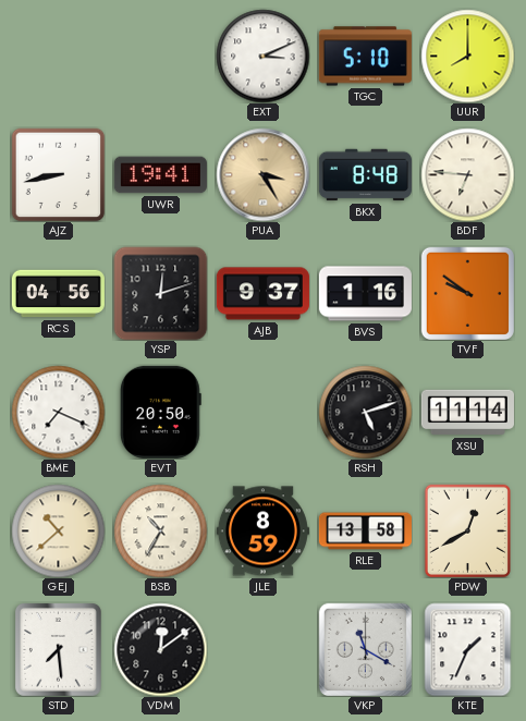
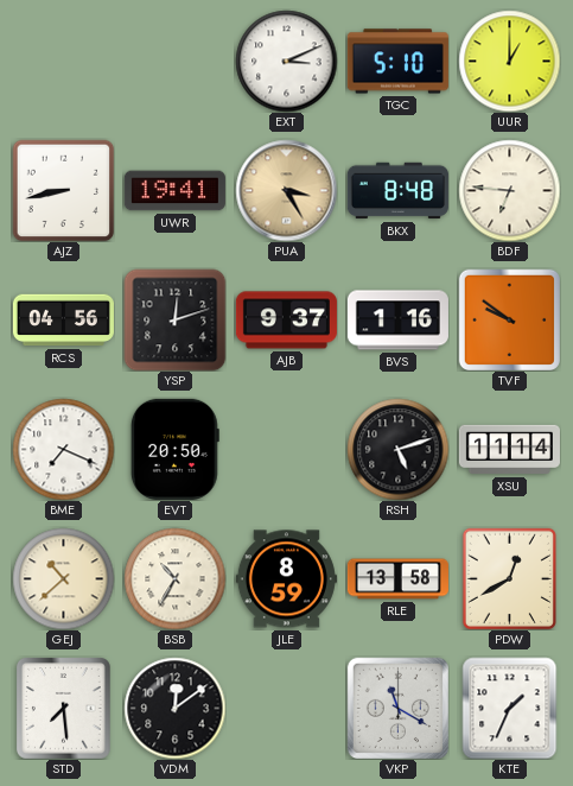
UUR: 8:00 -> 1:00 (509, 61)
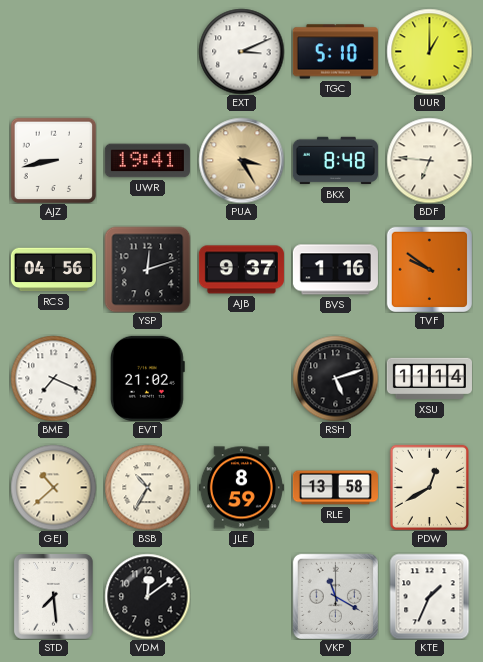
EVT: 20:50 -> 21:02 (147, 378)
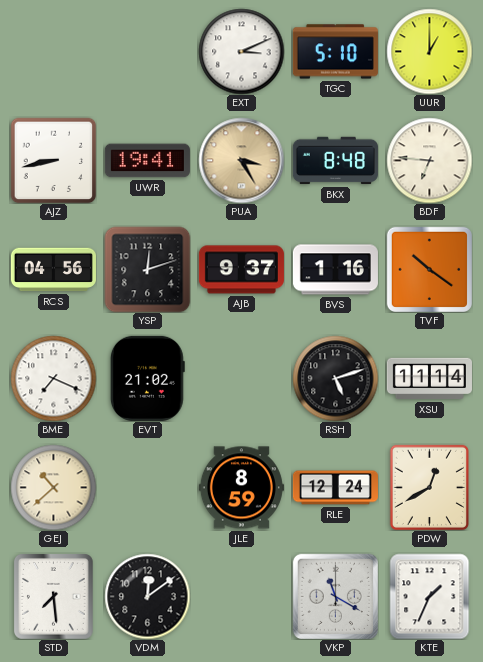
TVF: 9:51 -> 10:21 (429, 269)
BSB: 10:35 -> none (147, 487)
RLE: 13:58 -> 12:24 (335, 488)
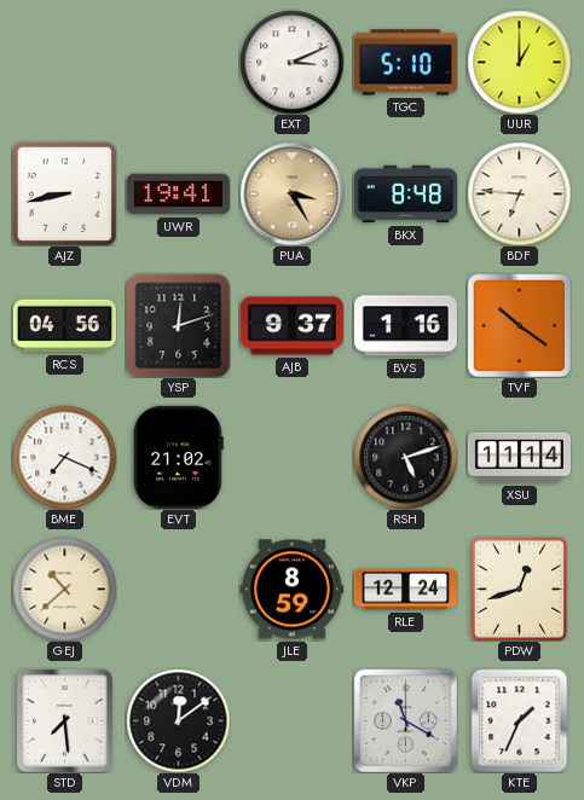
PDW: 12:40 -> 12:42 (519, 589)
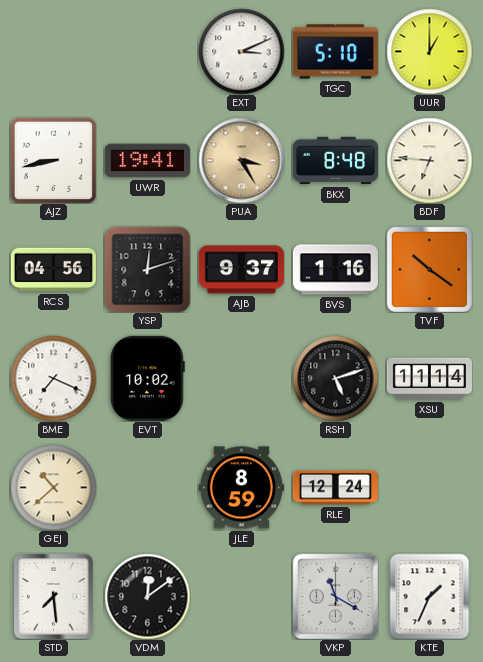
EVT: 21:02 -> 10:02 (147, 378)
PDW: 12:42 -> none (519, 589)
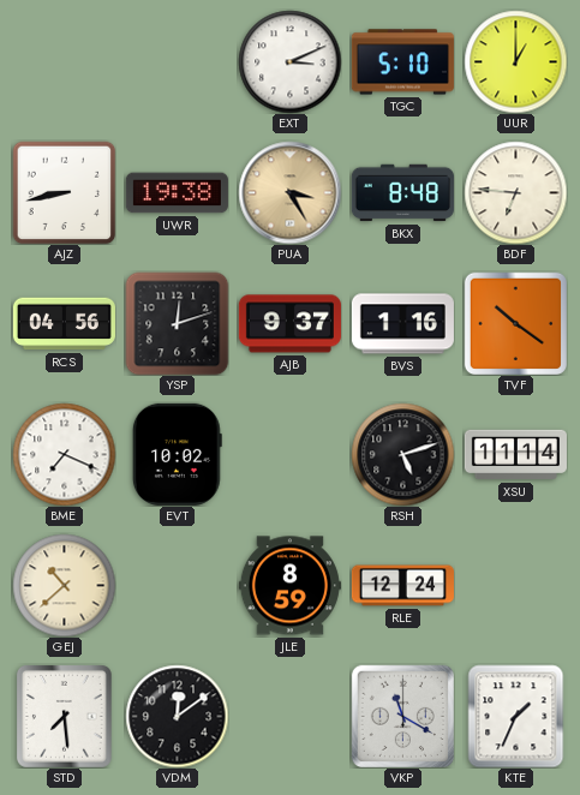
UWR: 19:41 -> 19:38 (177, 193)
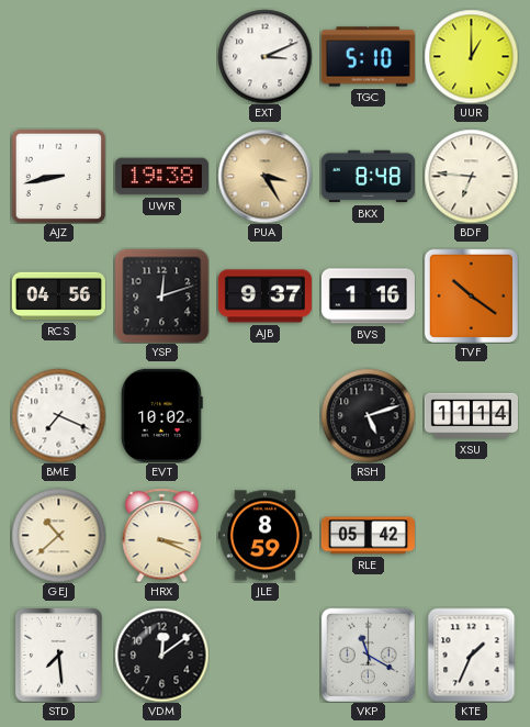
HRX: none -> 3:19 (162, 535)
RLE: 12:24 -> 05:42 (368, 536)
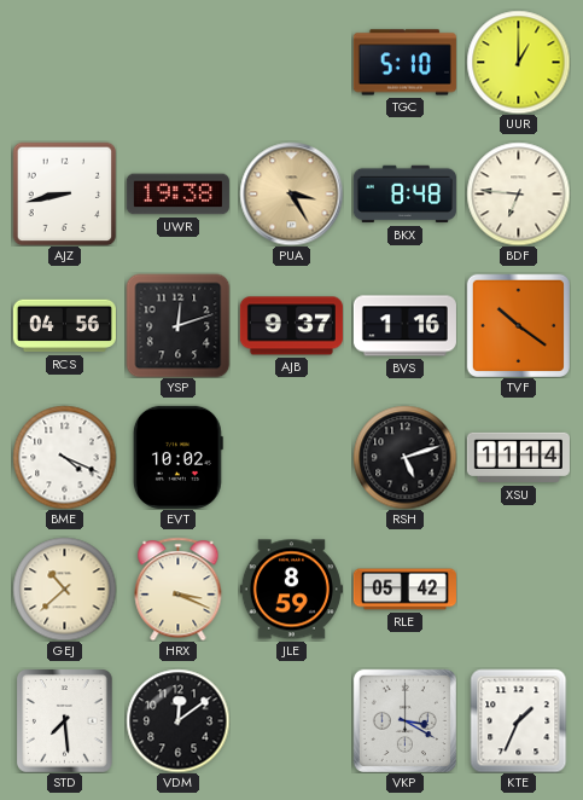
EXT: 3:11 -> none (264, 56)
BME: 7:19 -> 4:19 (64, 457)
VKP: 11:20 -> 3:20 (404, 720)
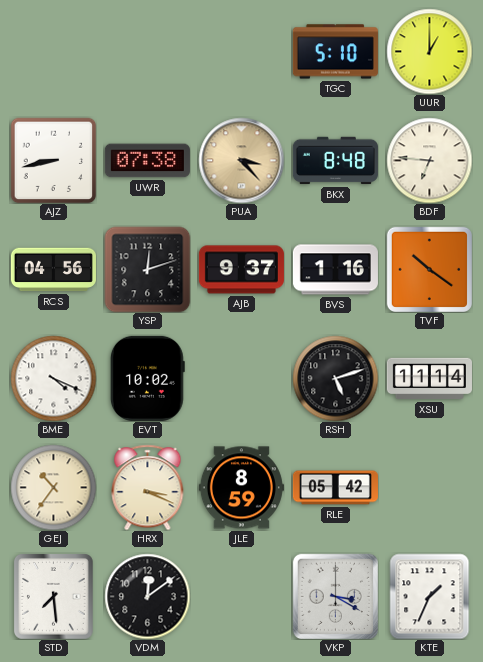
UWR: 19:38 -> 07:38 (147, 161)
PUA: 3:25 -> 3:23 (241, 160)
GEJ: 10:38 -> 10:36 (53, 487)
